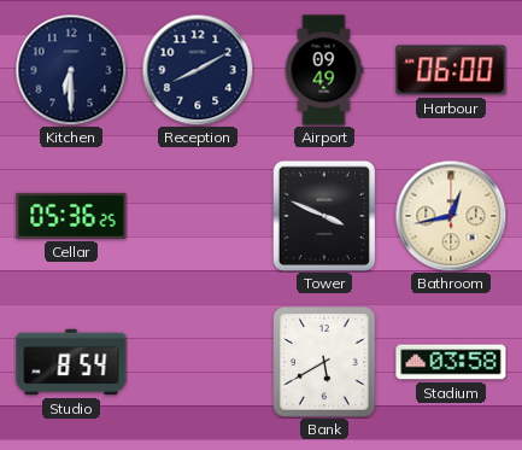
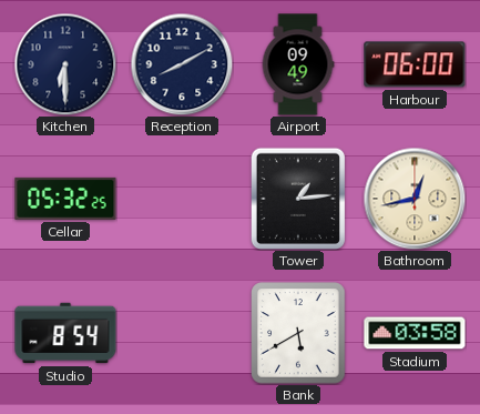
Cellar: 05:36 -> 05:32 (65, 199)
Tower: 3:49 -> 1:14 (297, 199)
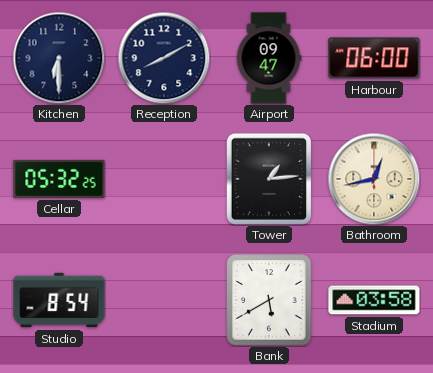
Airport: 09:49 -> 09:47 (269, 58)
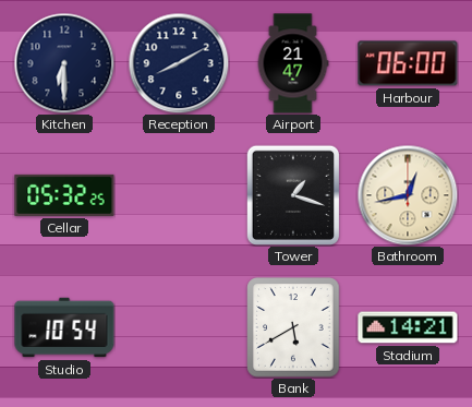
Airport: 09:47 -> 21:47 (293, 63)
Tower: 1:14 -> 1:18 (292, 195)
Studio: 8:54 -> 10:54 (64, 327)
Stadium: 03:58 -> 14:21 (408, 327)
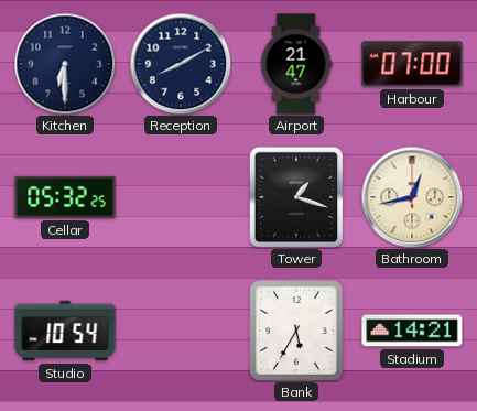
Harbour: 06:00 -> 07:00 (412, 64)
Bank: 5:40 -> 5:35 (296, 331)
